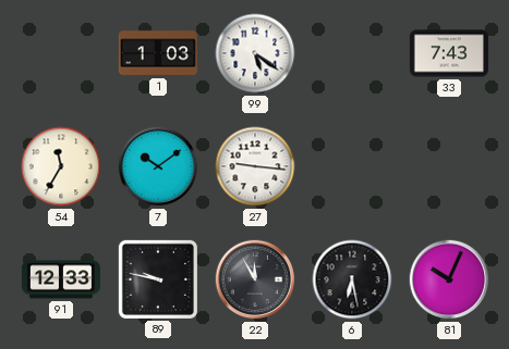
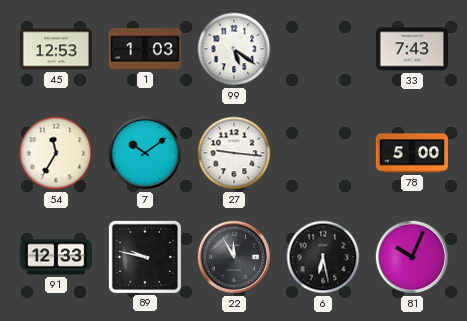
45: none -> 12:53 (56, 49)
78: none -> 5:00 (412, 153)
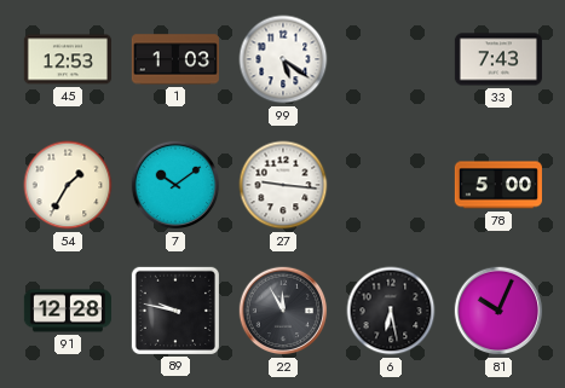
54: 11:35 -> 1:35 (68, 185)
91: 12:33 -> 12:28 (67, 311)
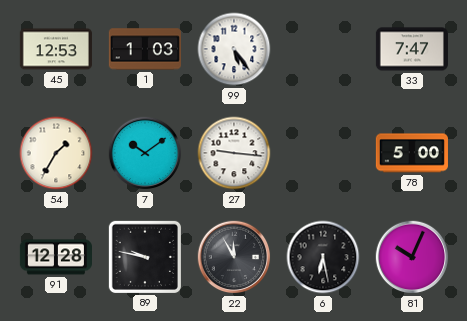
99: 5:21 -> 5:24 (234, 49)
33: 7:43 -> 7:47 (411, 49)
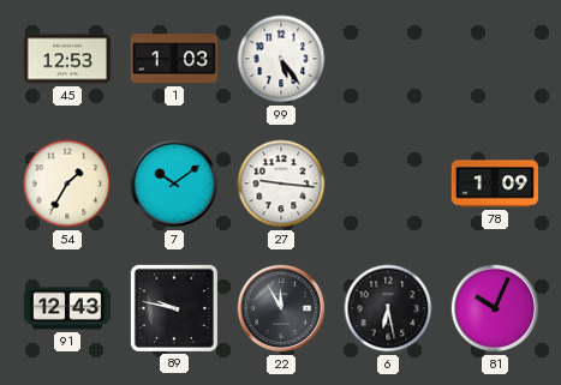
33: 7:47 -> none (411, 49)
78: 5:00 -> 1:09 (495, 184)
91: 12:28 -> 12:43 (66, 308)
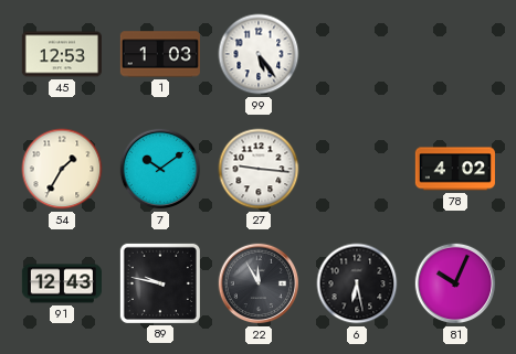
78: 1:09 -> 4:02 (455, 169)
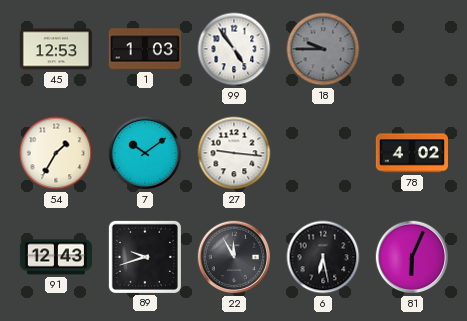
99: 5:24 -> 4:54 (234, 49)
18: none -> 9:45 (323, 49)
89: 9:47 -> 9:42 (145, 257)
81: 10:04 -> 6:04 (412, 257)
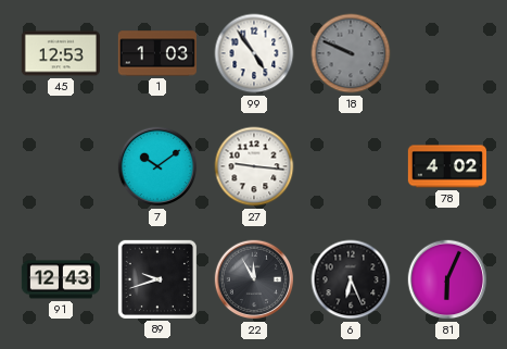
18: 9:45 -> 9:49 (351, 53)
54: 1:35 -> none (56, 153)
6: 6:28 -> 6:26 (351, 279)
